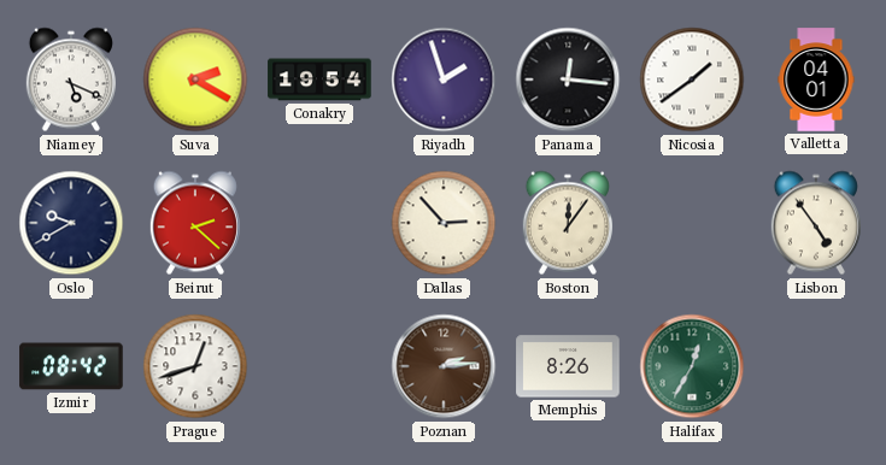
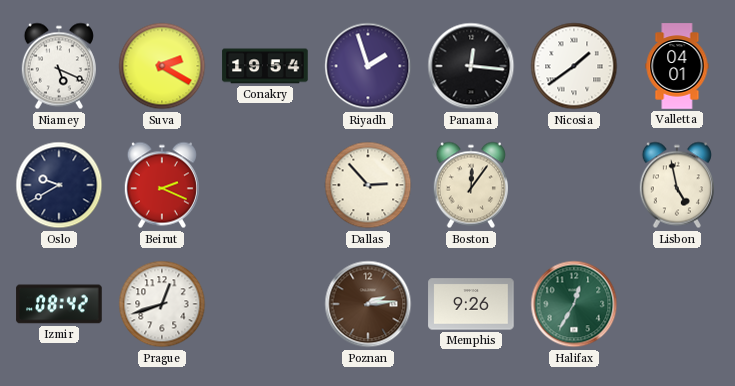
Beirut: 2:22 -> 2:19 (162, 185)
Lisbon: 4:54 -> 4:58 (677, 185)
Memphis: 8:26 -> 9:26 (471, 304)
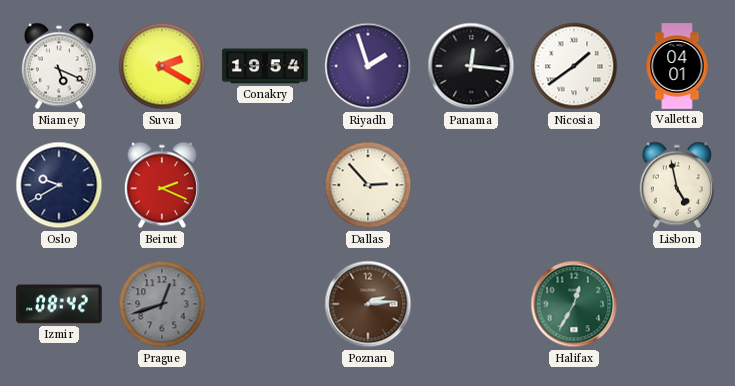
Boston: 12:06 -> none (471, 185)
Prague dial: white -> grey (162, 304)
Memphis: 9:26 -> none (471, 304)
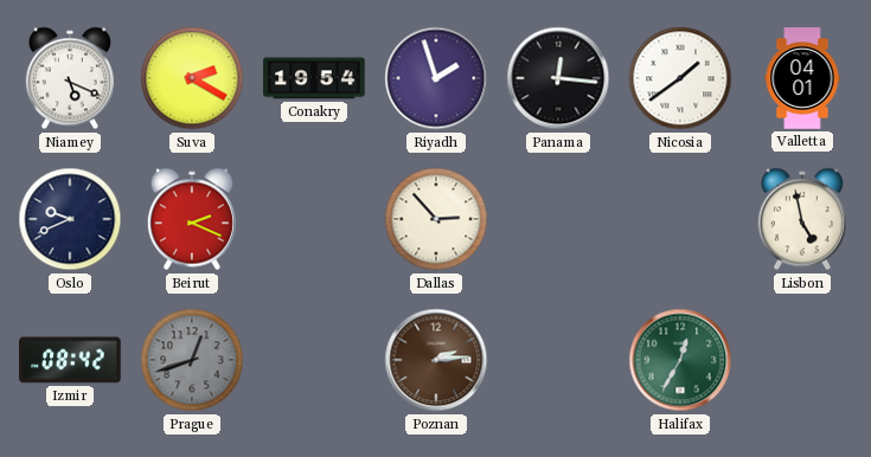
Oslo: 9:40 -> 9:41 (70, 219)
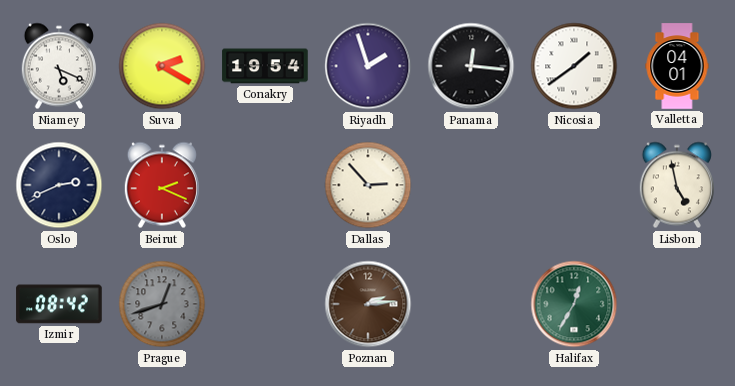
Oslo: 9:41 -> 2:41 (59, 185)
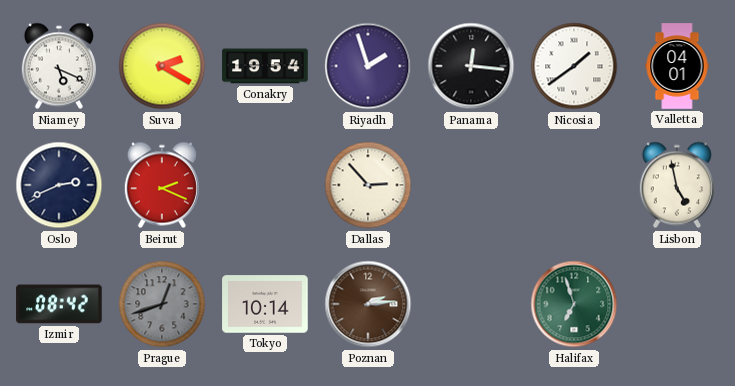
Tokyo: none -> 10:14 (265, 304)
Halifax: 12:35 -> 6:57 (574, 304)
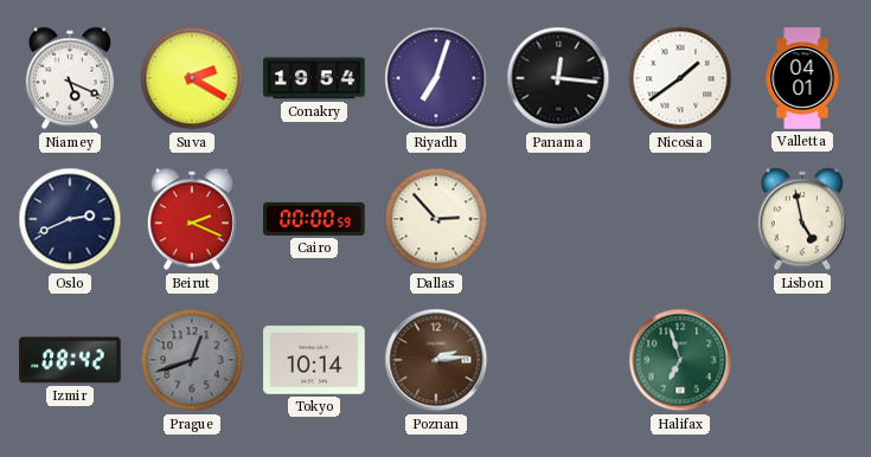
Riyadh: 1:57 -> 7:03 (436, 78)
Cairo: none -> 00:00 (314, 219)
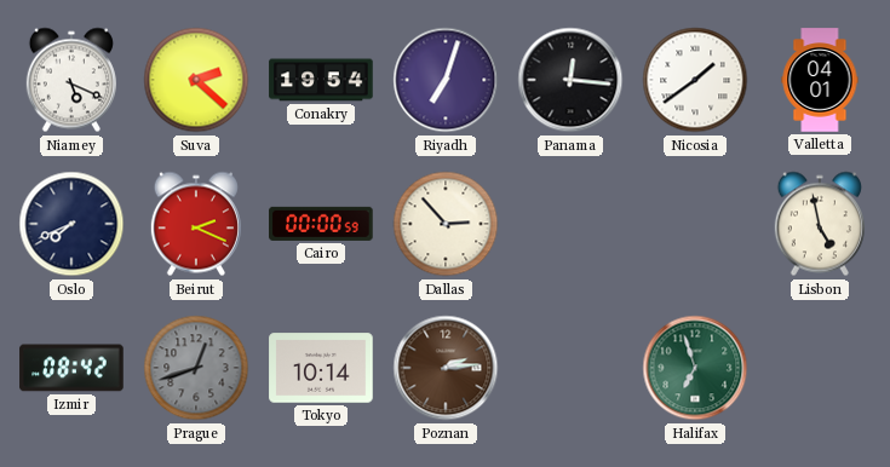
Suva: 2:20 -> 2:22 (196, 80)
Oslo: 2:41 -> 7:41 (71, 224)
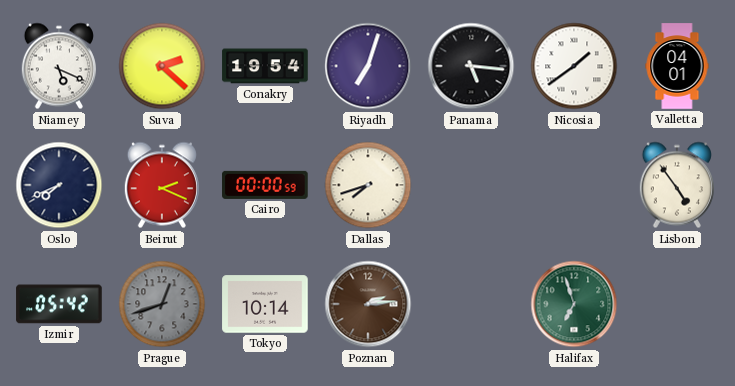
Panama: 12:16 -> 5:16 (471, 66)
Dallas: 2:53 -> 7:42 (368, 185)
Lisbon: 4:58 -> 4:54 (677, 185)
Izmir: 08:42 -> 05:42 (59, 304)
